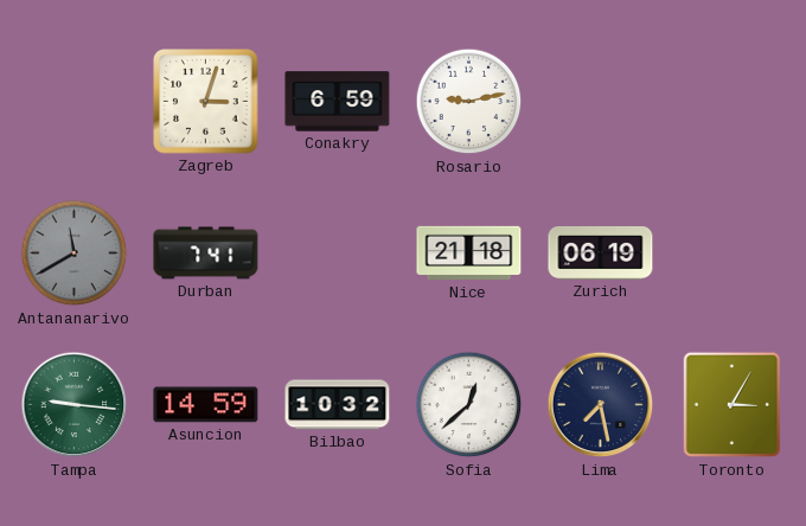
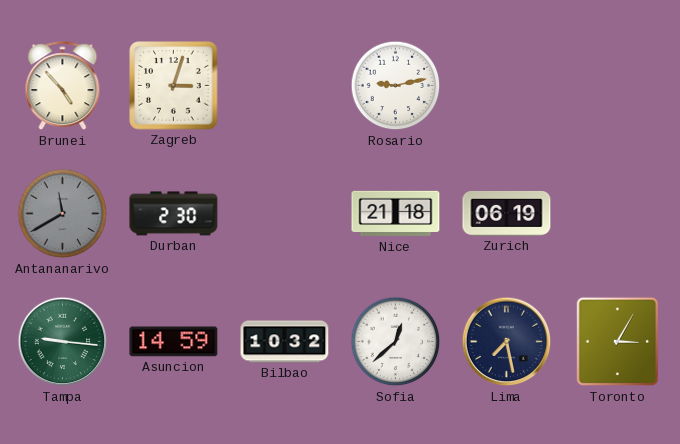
Brunei: none -> 4:53 (63, 86)
Conakry: 6:59 -> none (338, 102)
Durban: 7:41 -> 2:30 (174, 214)
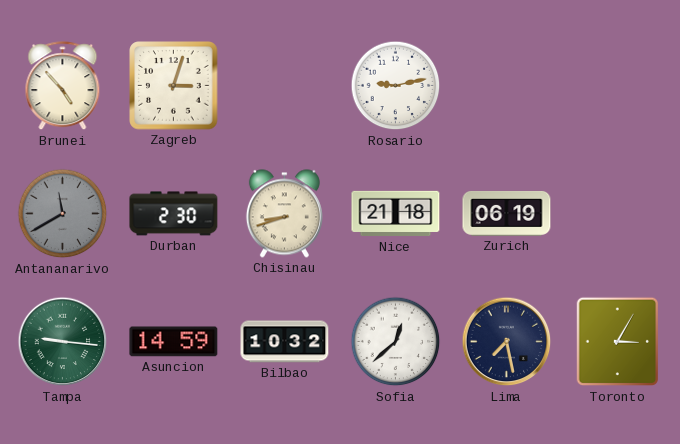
Chisinau: none -> 8:42 (284, 214)
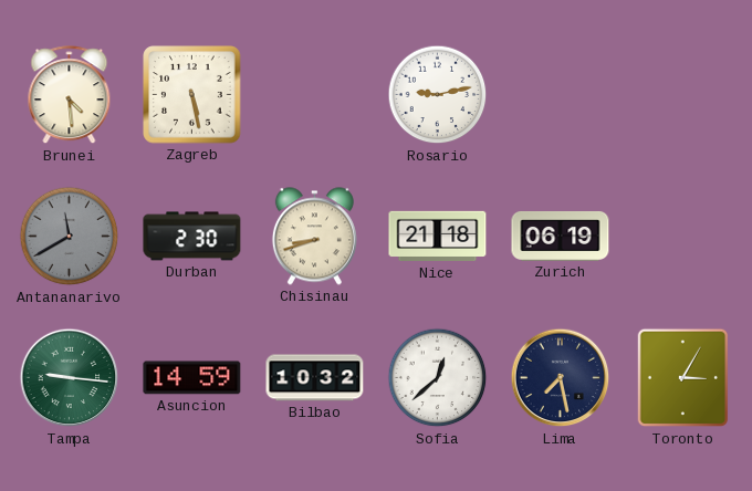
Brunei: 4:53 -> 4:29 (70, 95)
Zagreb: 3:03 -> 5:28 (192, 95)
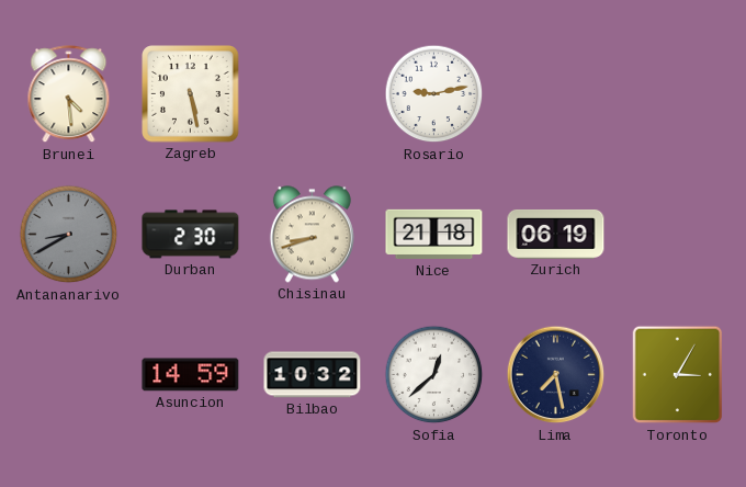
Antananarivo: 11:40 -> 8:40 (69, 235)
Tampa: 9:16 -> none (70, 378)
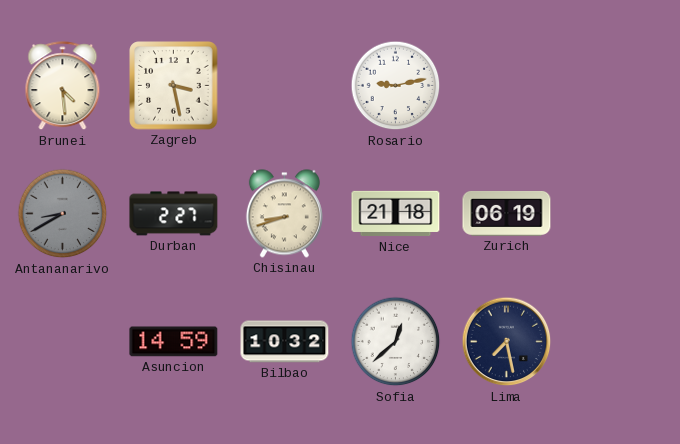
Zagreb: 5:28 -> 3:28 (174, 86)
Durban: 2:30 -> 2:27 (174, 214)
Toronto: 3:05 -> none (678, 375)
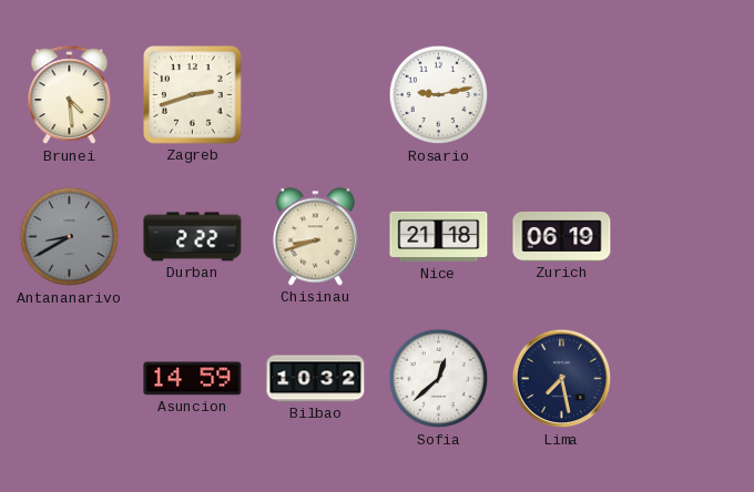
Zagreb: 3:28 -> 2:42 (193, 95)
Durban: 2:27 -> 2:22 (193, 237)
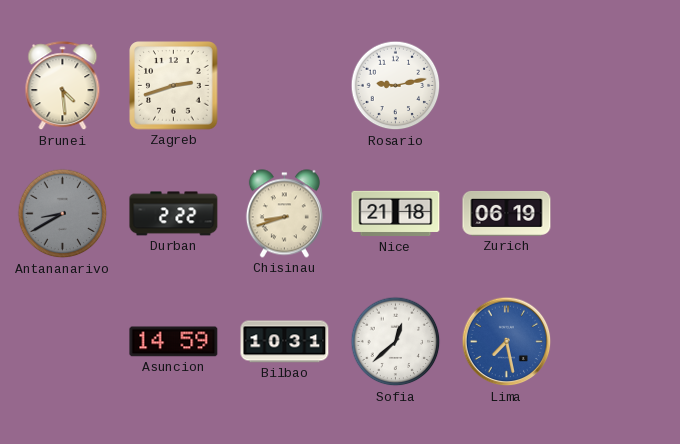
Bilbao: 10:32 -> 10:31 (285, 342)
Lima dial: navy -> blue (507, 342)
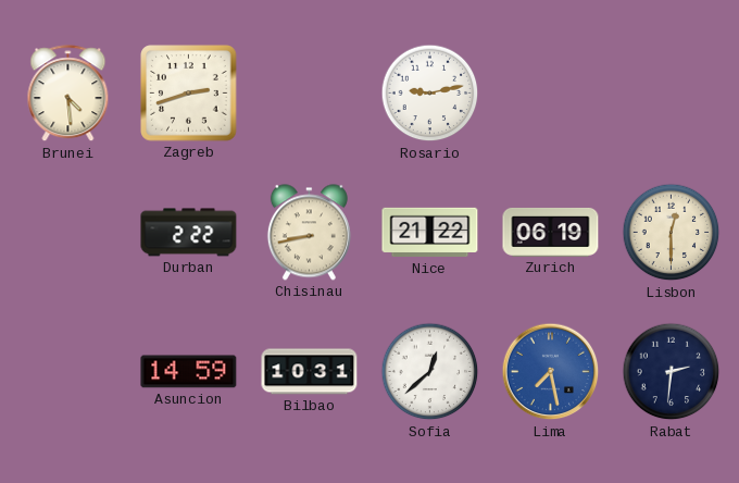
Antananarivo: 8:40 -> none (63, 214)
Chisinau: 8:42 -> 8:43 (309, 233)
Nice: 21:18 -> 21:22 (430, 233)
Lisbon: none -> 12:30 (672, 233)
Rabat: none -> 2:31 (672, 372)
